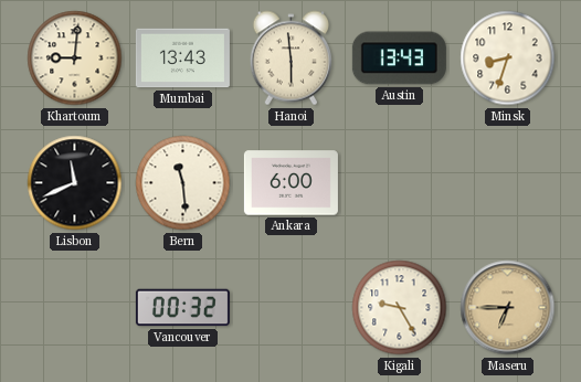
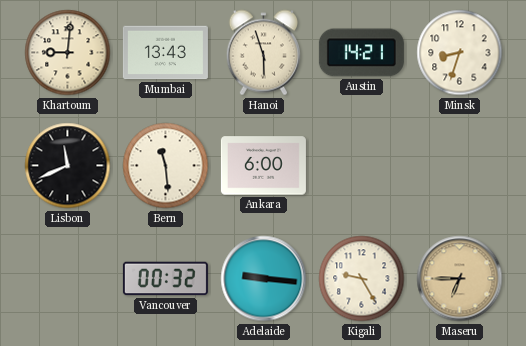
Hanoi: 5:59 -> 5:57 (263, 53)
Austin: 13:43 -> 14:21 (361, 53)
Adelaide: none -> 9:16 (264, 279)
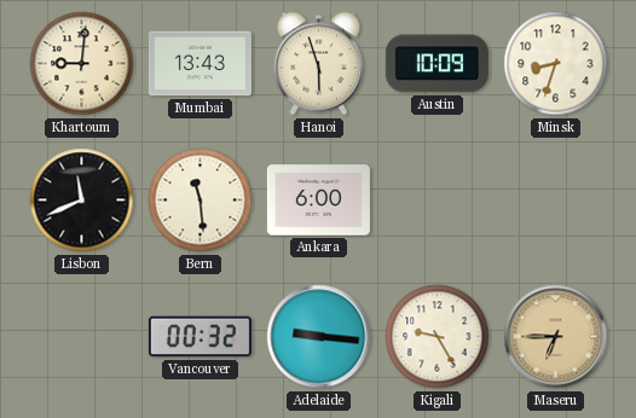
Austin: 14:21 -> 10:09 (436, 64)
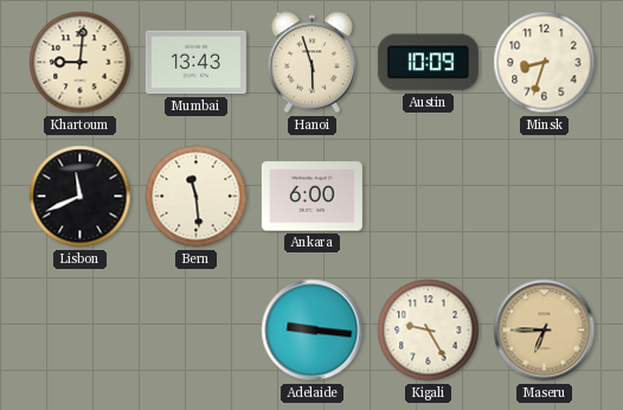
Vancouver: 00:32 -> none (200, 337)
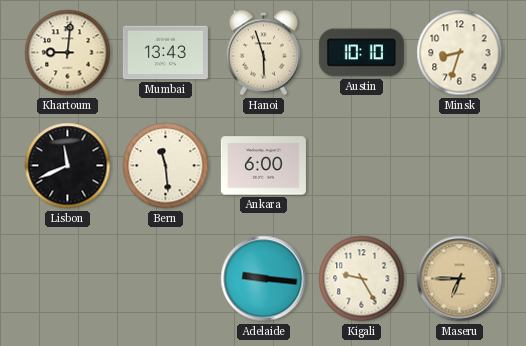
Austin: 10:09 -> 10:10 (361, 53)
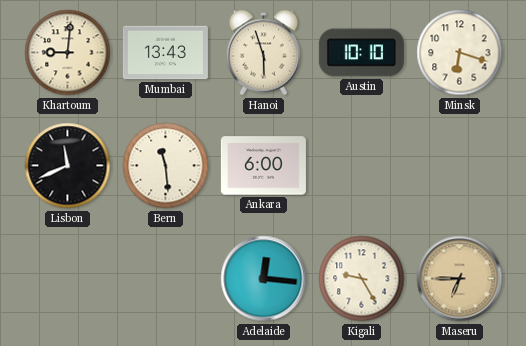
Minsk: 8:33 -> 6:18 (460, 53)
Adelaide: 9:16 -> 12:16 (264, 279)
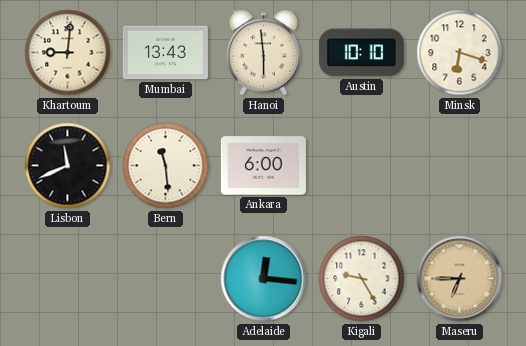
Hanoi: 5:57 -> 5:59 (263, 53)
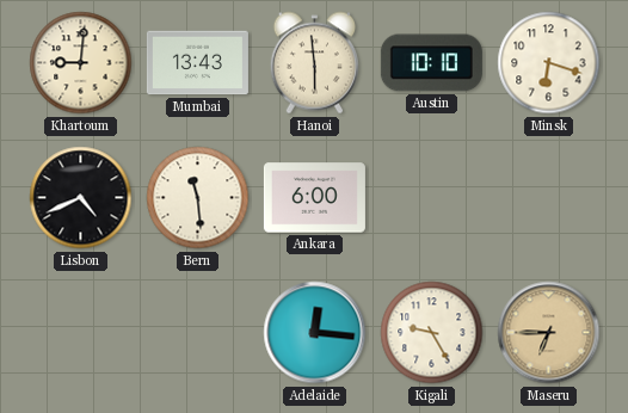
Lisbon: 11:41 -> 4:41 (81, 198)
